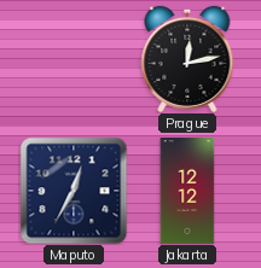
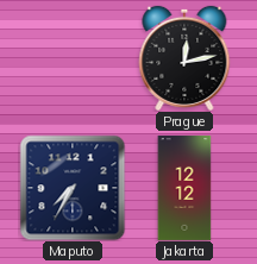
Maputo: 12:35 -> 7:35 (73, 188)
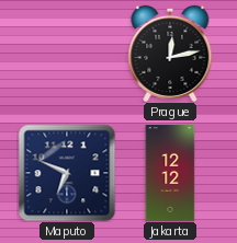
Maputo: 7:35 -> 6:49 (67, 173)
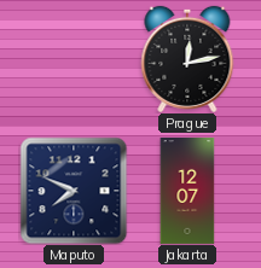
Maputo: 6:49 -> 7:49 (74, 191)
Jakarta: 12:12 -> 12:07 (187, 191)
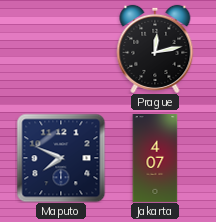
Jakarta: 12:07 -> 4:07 (155, 158)
